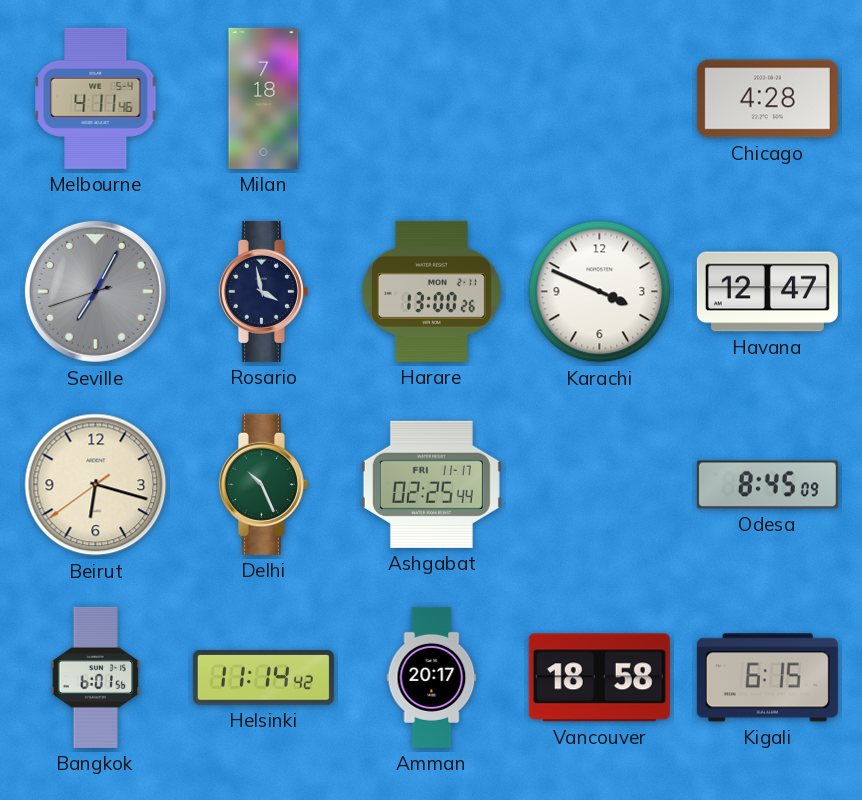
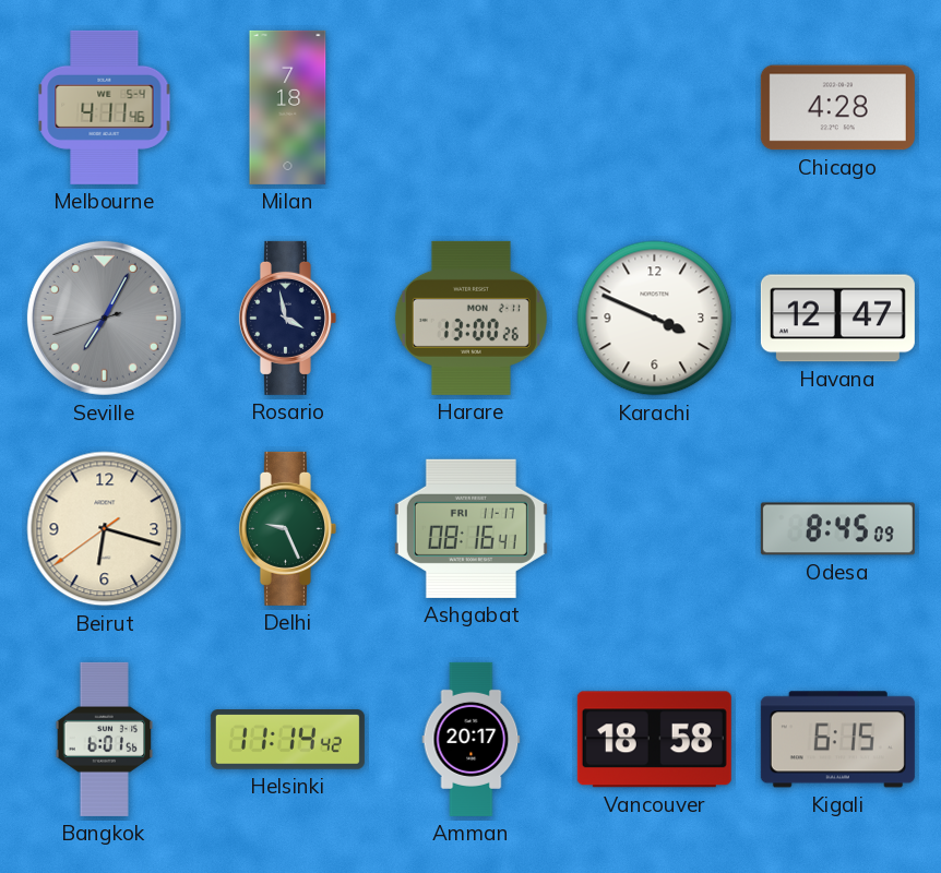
Delhi: 10:26 -> 9:26 (287, 528)
Ashgabat: 02:25 -> 08:16 (470, 528)
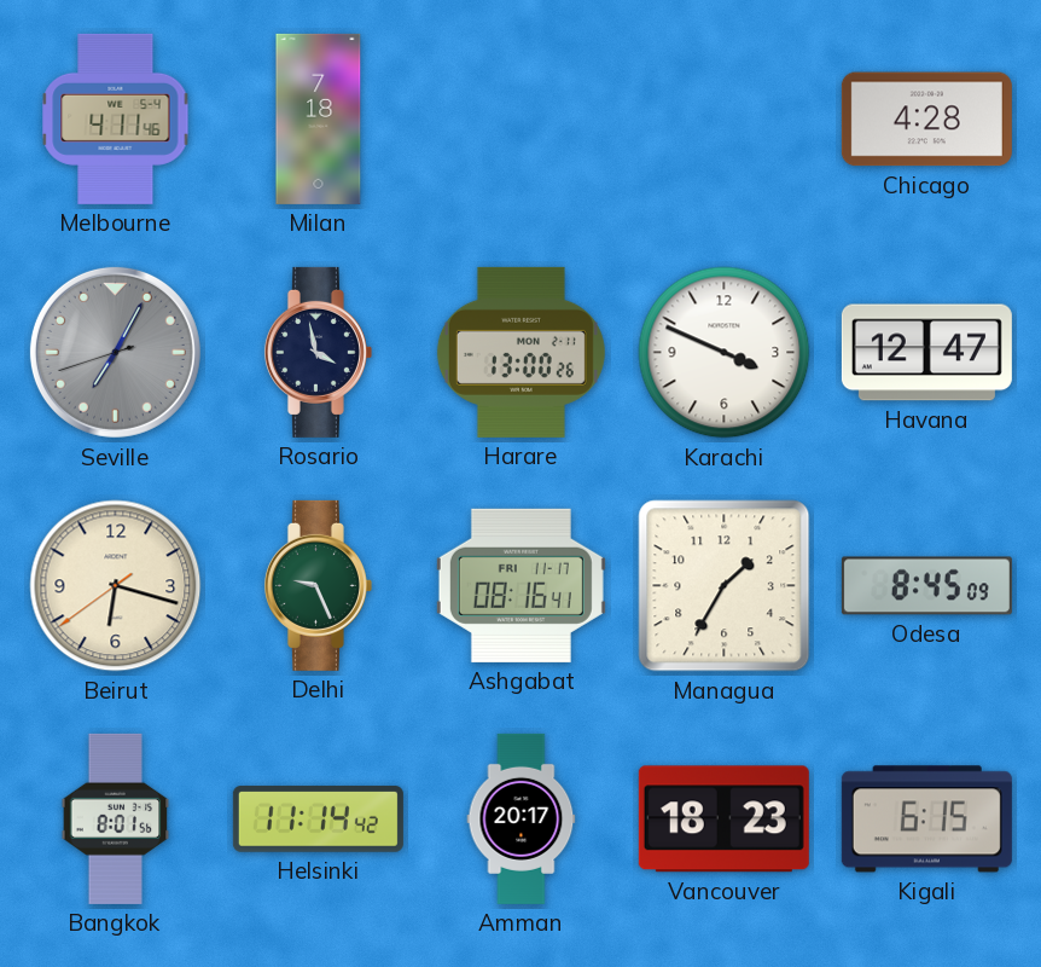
Managua: none -> 1:35 (725, 586)
Bangkok: 6:01 -> 8:01 (116, 818)
Vancouver: 18:58 -> 18:23 (723, 820)
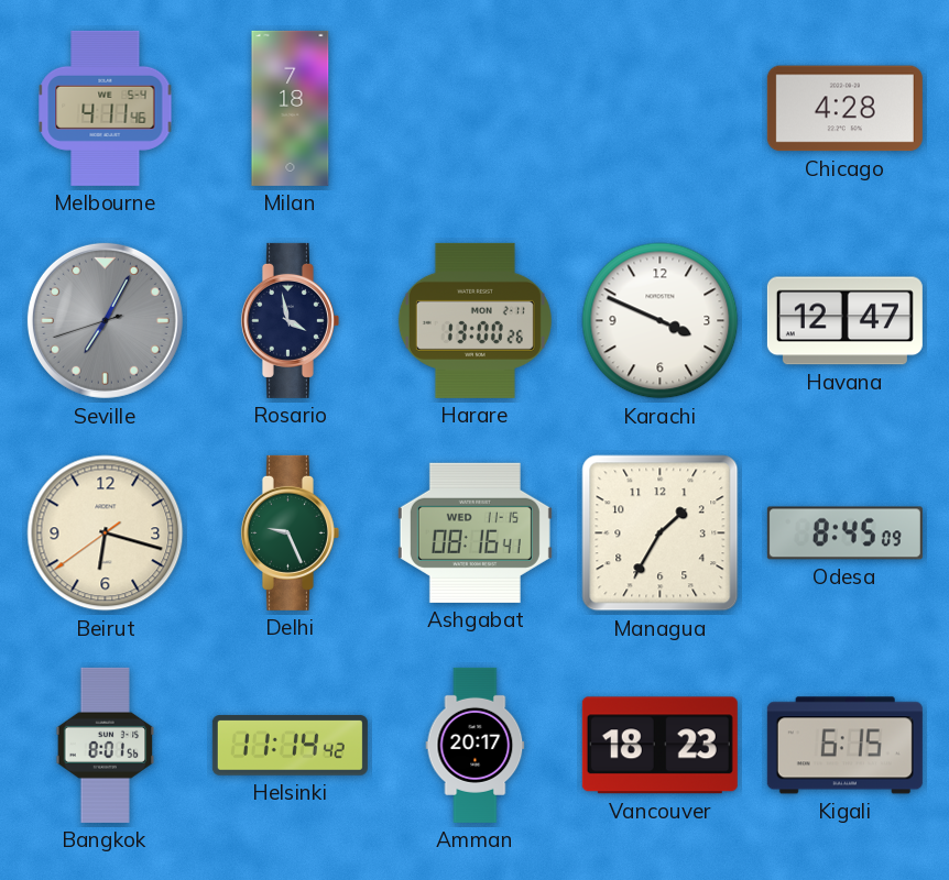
Ashgabat date: FRI 11-17 -> WED 11-15 (475, 532)
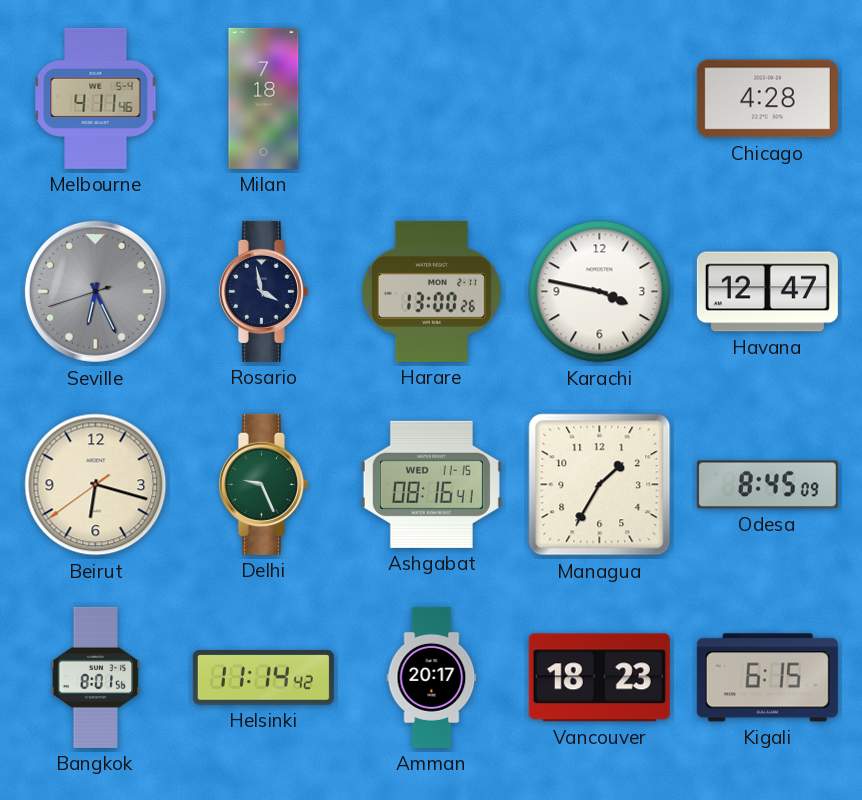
Seville: 7:04 -> 6:25 (95, 291)
Karachi: 3:49 -> 3:47 (600, 292)
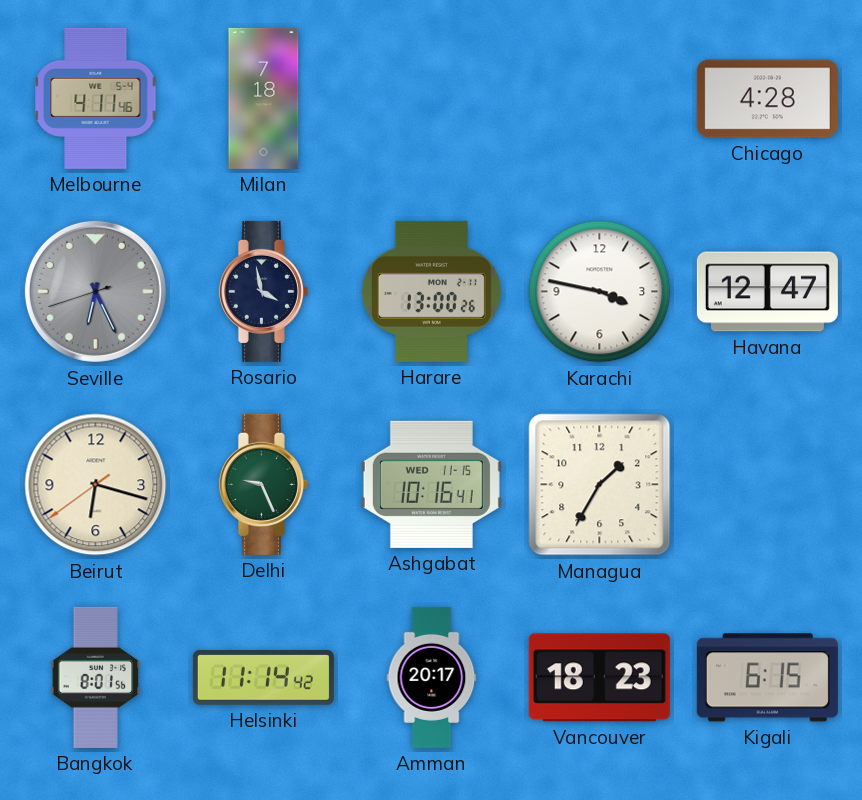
Ashgabat: 08:16 -> 10:16 (431, 484)
Odesa: 8:45 -> none (767, 485)
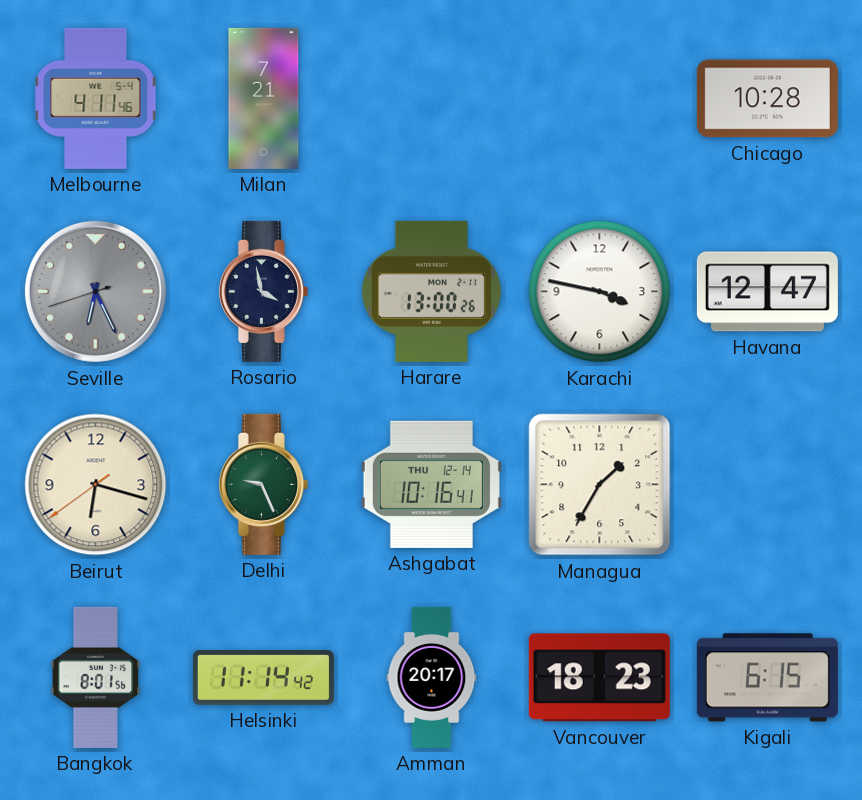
Milan: 7:18 -> 7:21 (264, 98)
Chicago: 4:28 -> 10:28 (767, 99)
Ashgabat date: WED 11-15 -> THU 12-14 (431, 484)
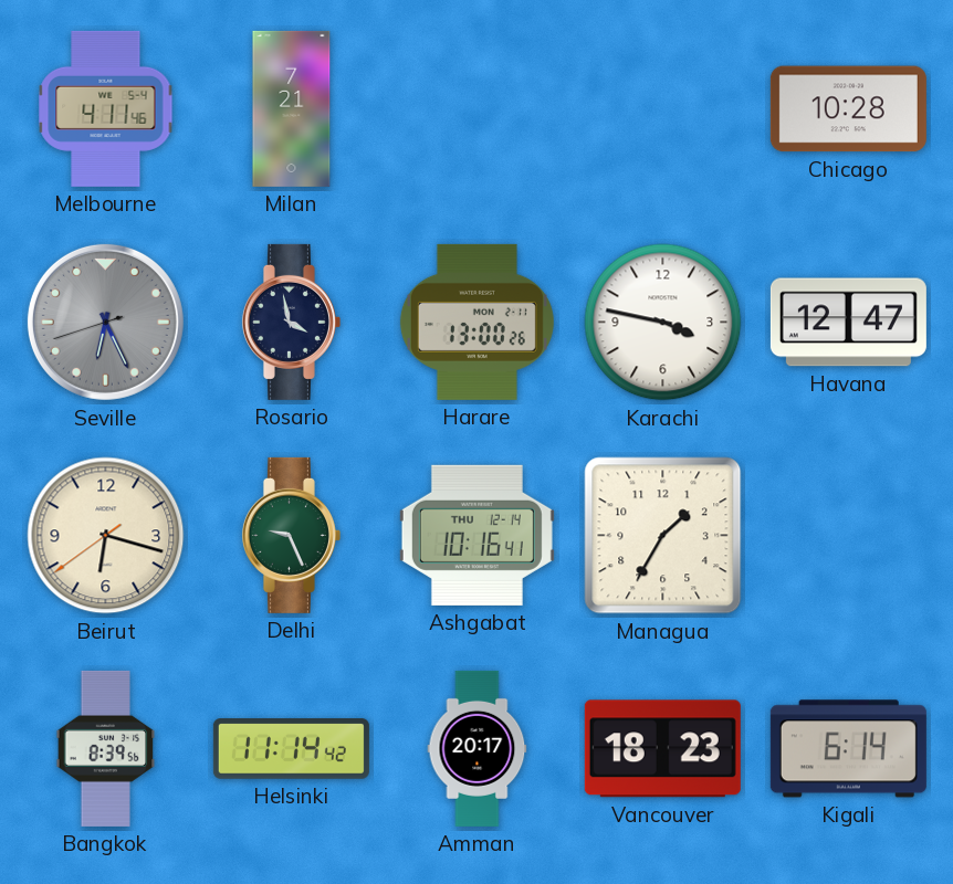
Bangkok: 8:01 -> 8:39 (106, 748)
Kigali: 6:15 -> 6:14 (848, 749)
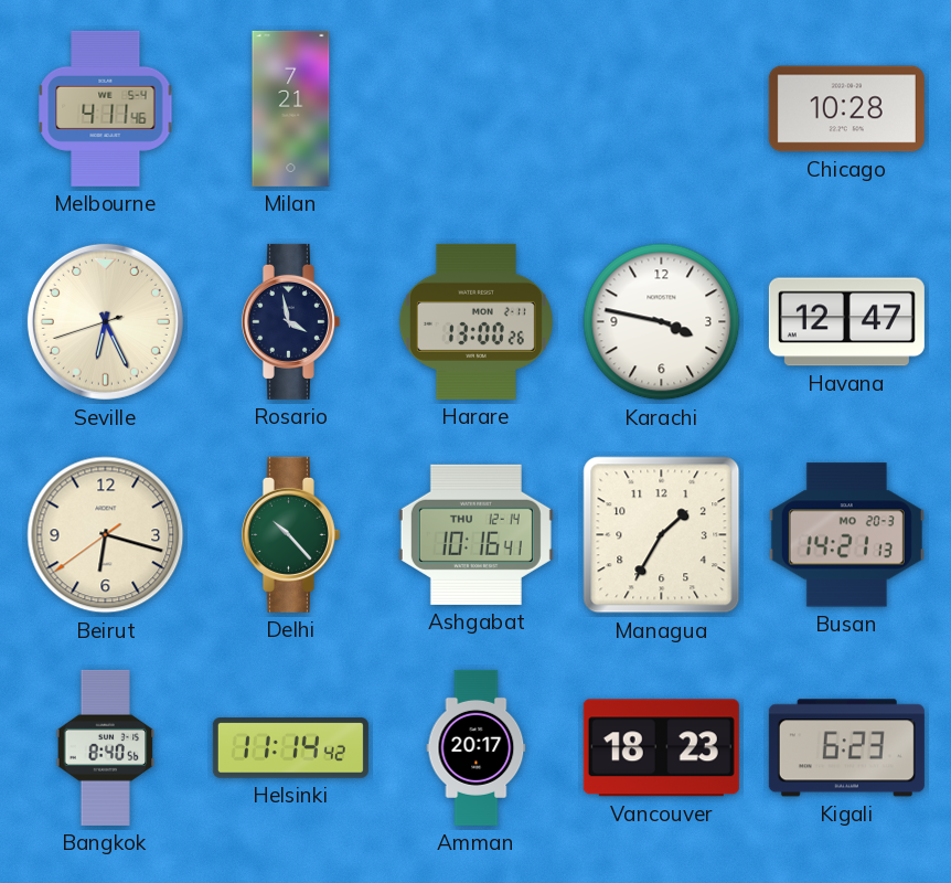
Seville dial: grey -> cream (105, 321)
Delhi: 9:26 -> 10:23 (290, 534)
Busan: none -> 14:21 (846, 535)
Bangkok: 8:39 -> 8:40 (106, 747)
Kigali: 6:14 -> 6:23 (846, 748)
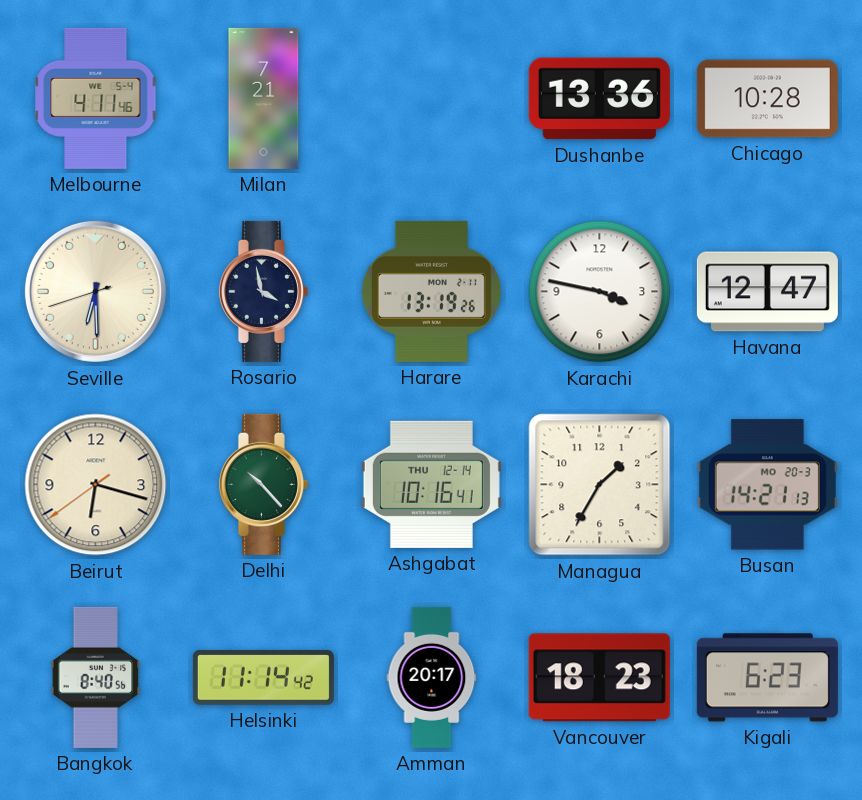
Dushanbe: none -> 13:36 (599, 99)
Seville: 6:25 -> 6:29 (95, 291)
Harare: 13:00 -> 13:19 (431, 291)
